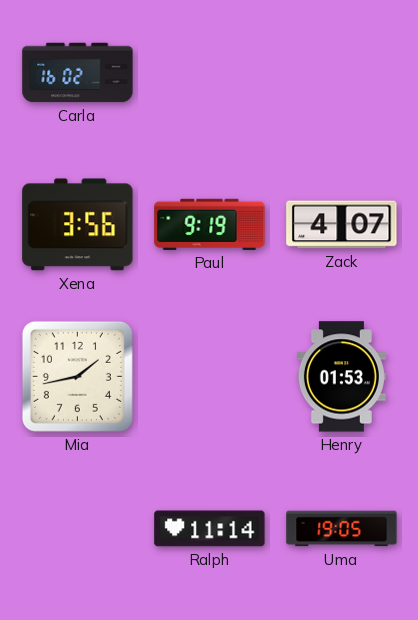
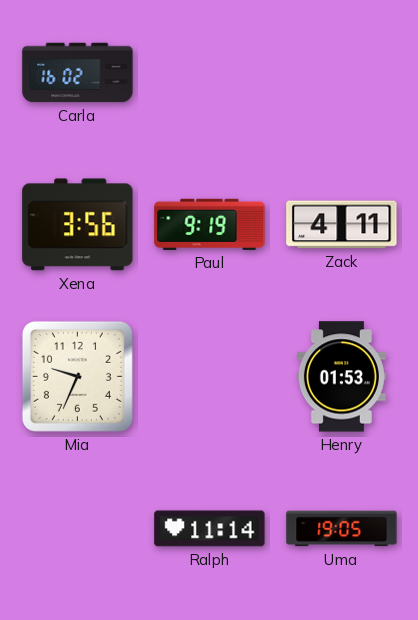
Zack: 4:07 -> 4:11 (342, 225)
Mia: 1:43 -> 9:34 (77, 376)
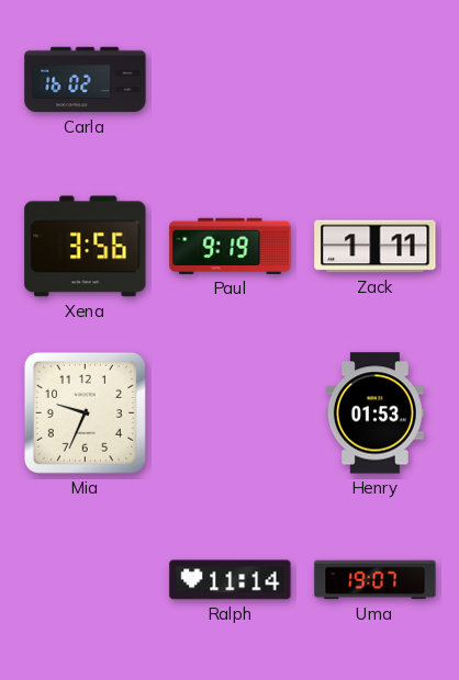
Zack: 4:11 -> 1:11 (376, 247)
Uma: 19:05 -> 19:07 (376, 580)
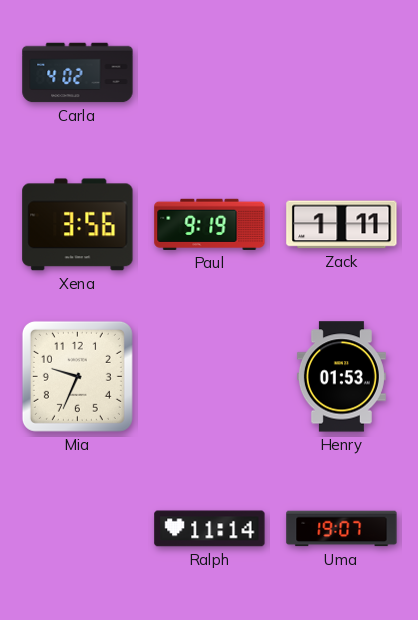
Carla: 16:02 -> 4:02 (78, 73)
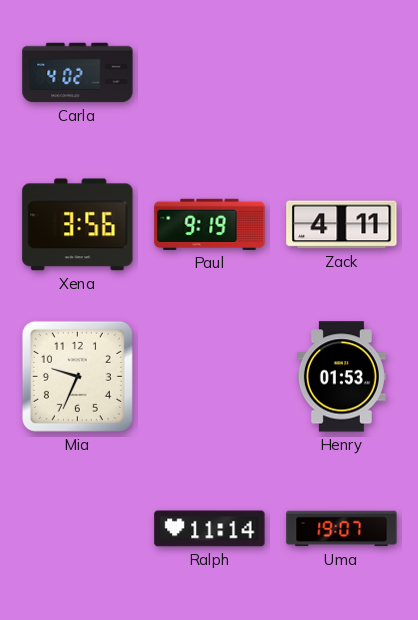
Zack: 1:11 -> 4:11 (342, 225)
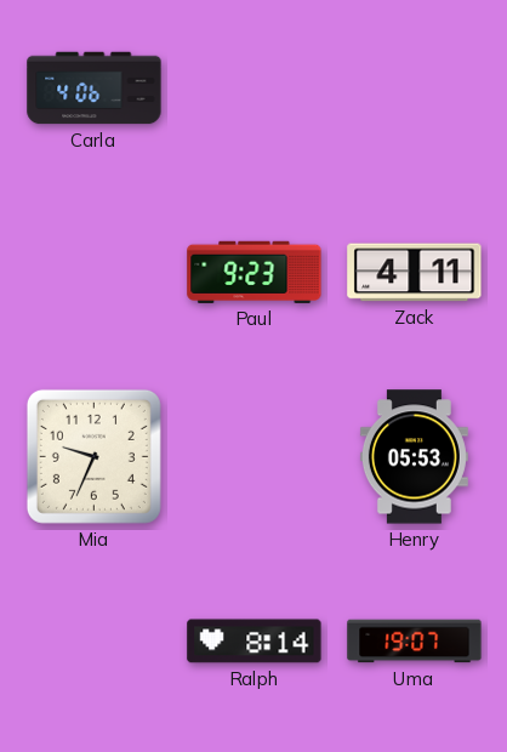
Carla: 4:02 -> 4:06 (95, 89)
Xena: 3:56 -> none (78, 225)
Paul: 9:19 -> 9:23 (255, 272)
Henry: 01:53 -> 05:53 (414, 457)
Ralph: 11:14 -> 8:14 (255, 642)
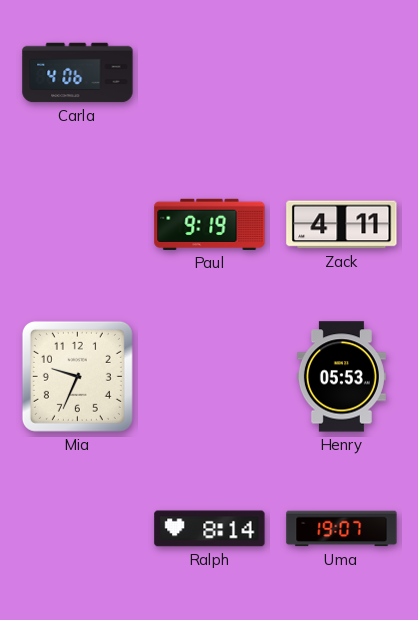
Paul: 9:23 -> 9:19 (210, 224)
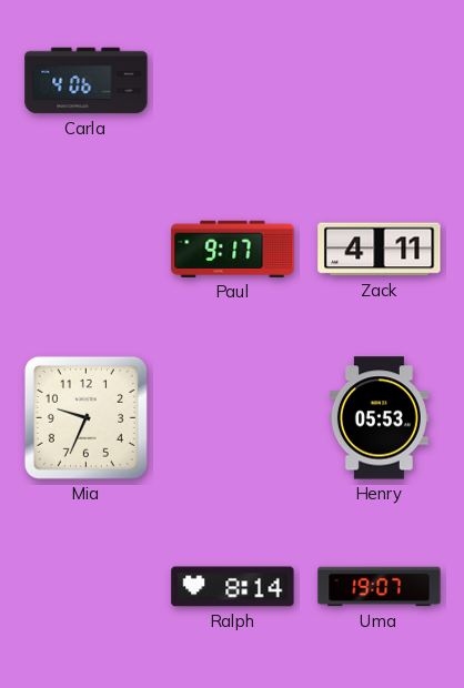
Paul: 9:19 -> 9:17 (233, 249)
